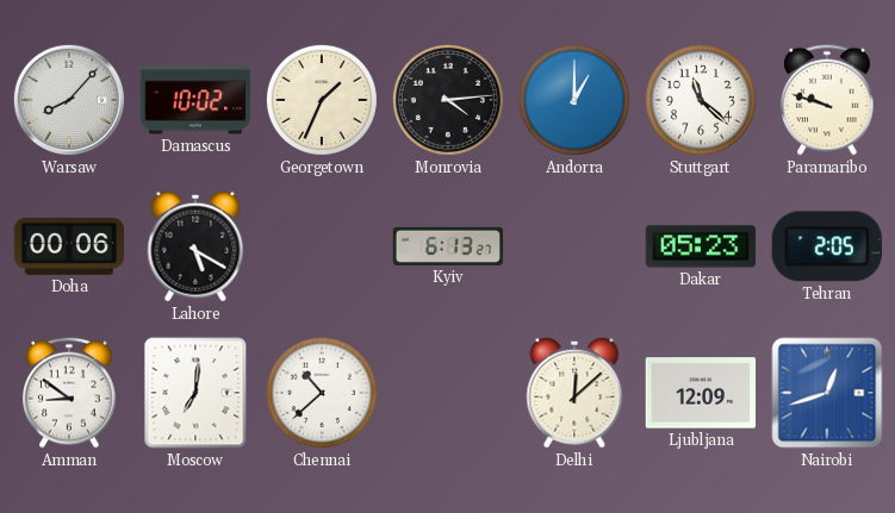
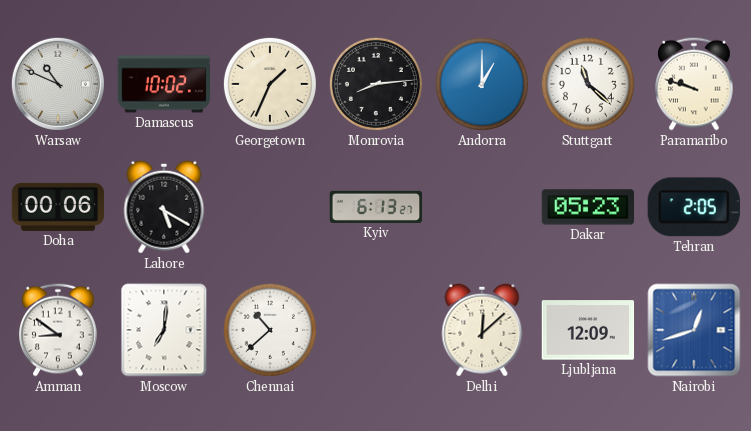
Warsaw: 8:07 -> 10:49 (58, 84)
Monrovia: 4:14 -> 8:14 (376, 84)
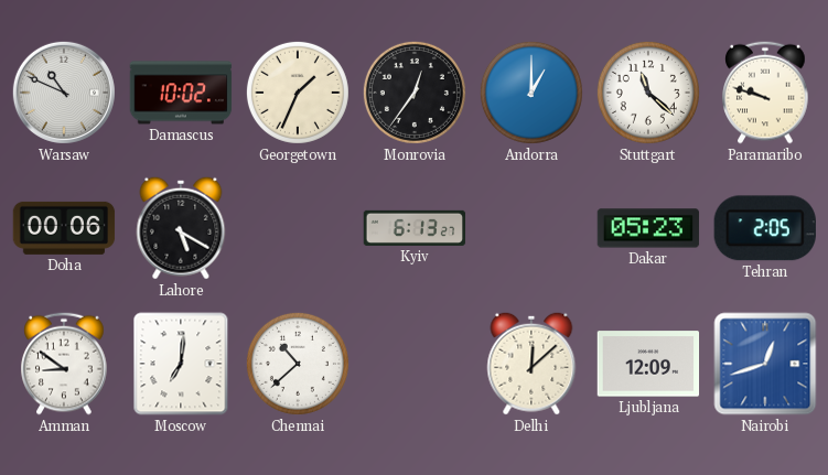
Monrovia: 8:14 -> 12:36 (415, 93)
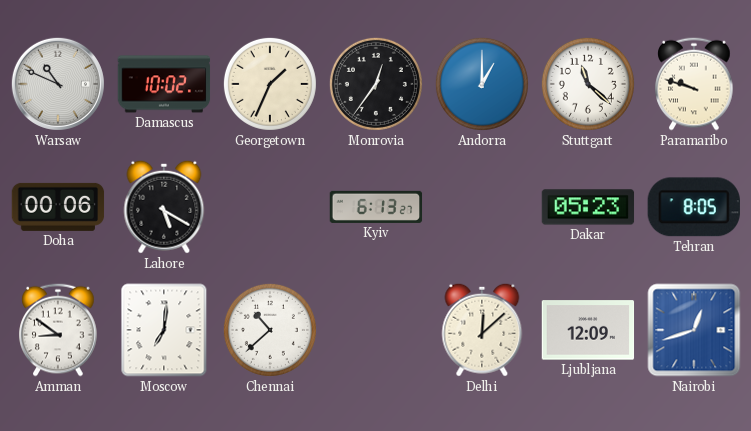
Tehran: 2:05 -> 8:05 (694, 207)
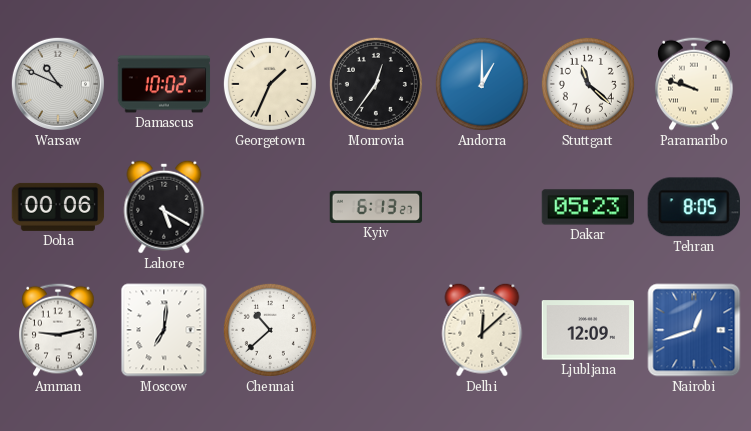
Amman: 8:51 -> 9:13 (58, 330)
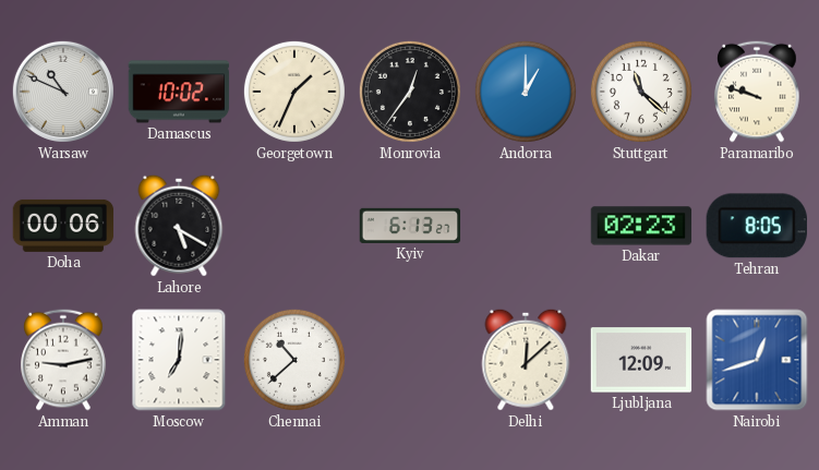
Dakar: 05:23 -> 02:23 (641, 226)
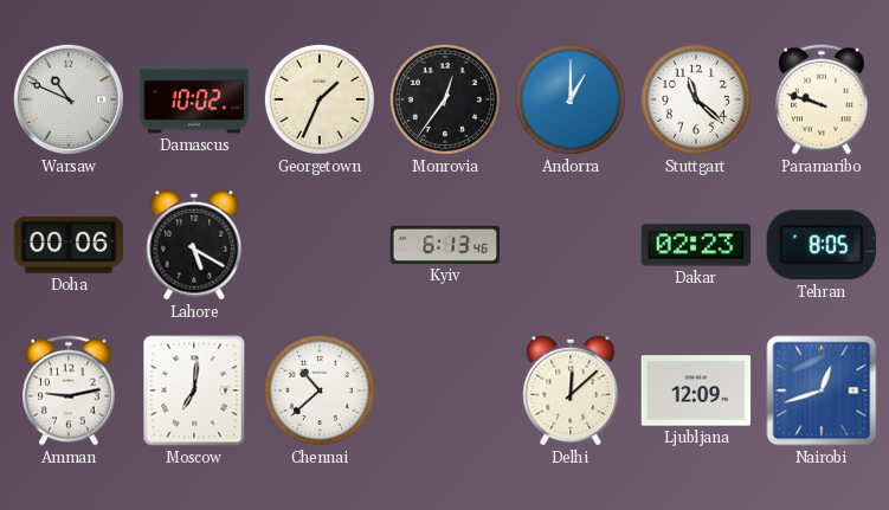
Kyiv: 6:13:27 -> 6:13:46 (445, 245)
